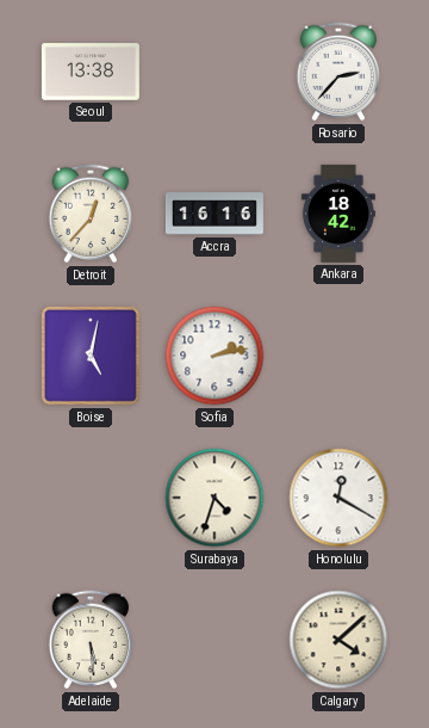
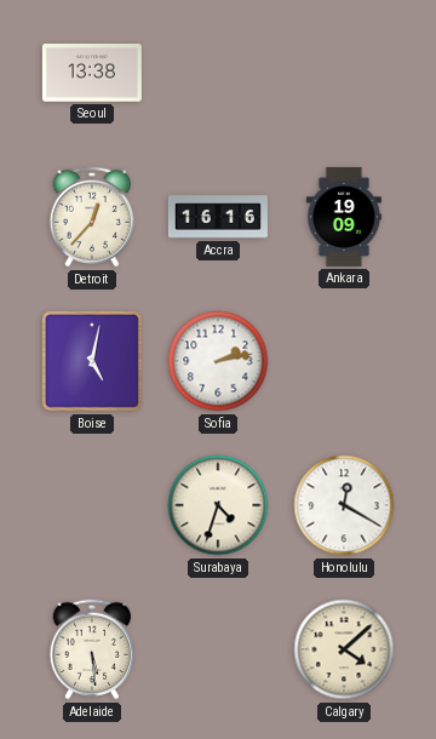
Rosario: 2:37 -> none (338, 72)
Ankara: 18:42 -> 19:09 (344, 217)
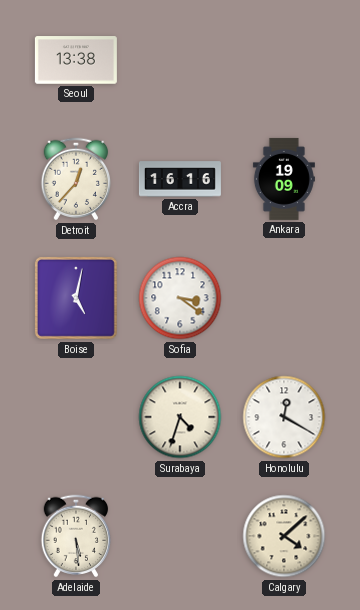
Sofia: 2:13 -> 3:21 (180, 298)
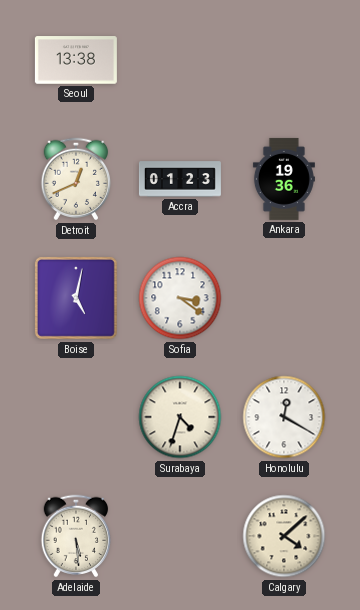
Detroit: 12:37 -> 12:41 (76, 179)
Accra: 16:16 -> 01:23 (180, 179)
Ankara: 19:09 -> 19:36 (284, 179)
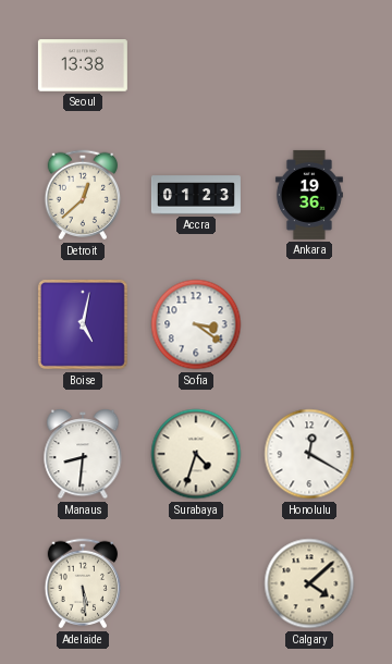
Detroit: 12:41 -> 12:38 (83, 195)
Manaus: none -> 8:31 (83, 454)
